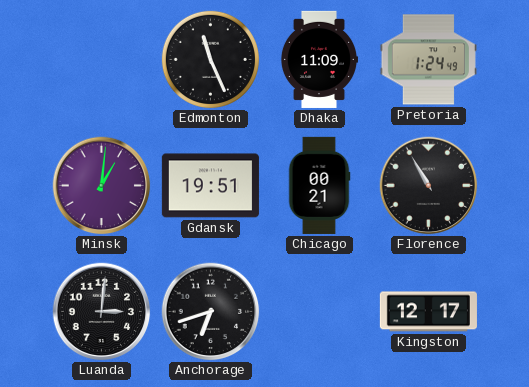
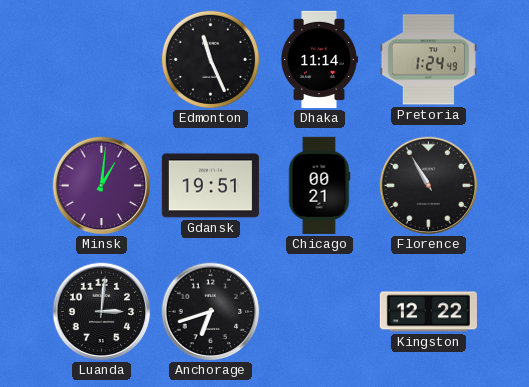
Dhaka: 11:09 -> 11:14 (318, 59)
Kingston: 12:17 -> 12:22 (428, 312)
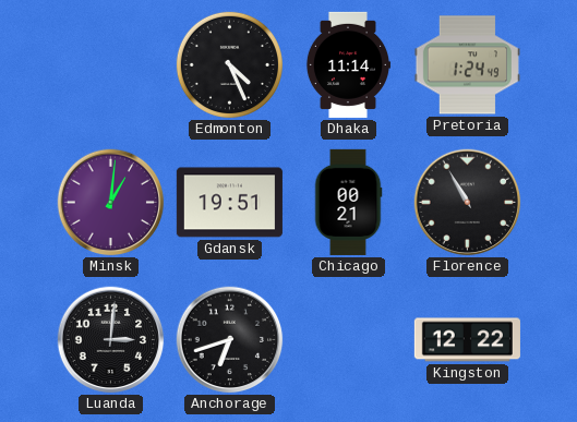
Edmonton: 11:26 -> 4:26 (229, 64)
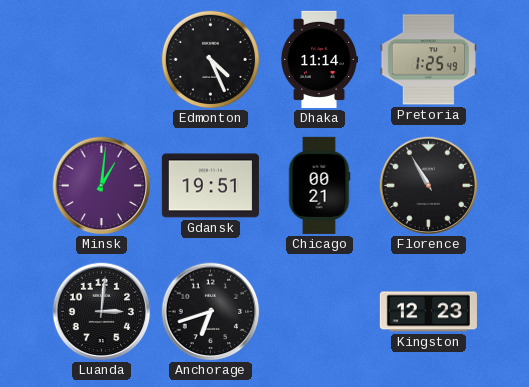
Pretoria: 1:24 -> 1:25 (428, 60)
Kingston: 12:22 -> 12:23 (428, 312)
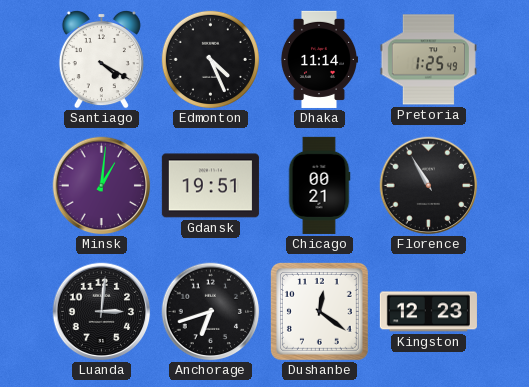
Santiago: none -> 4:20 (101, 59)
Dushanbe: none -> 12:21 (319, 311)
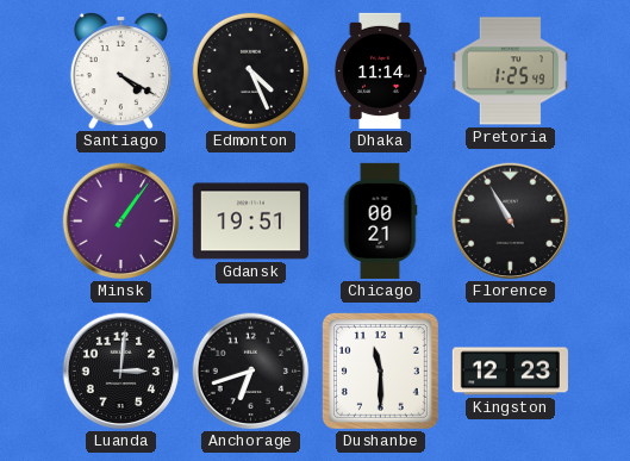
Minsk: 1:01 -> 1:06 (121, 222)
Dushanbe: 12:21 -> 11:30 (380, 370)
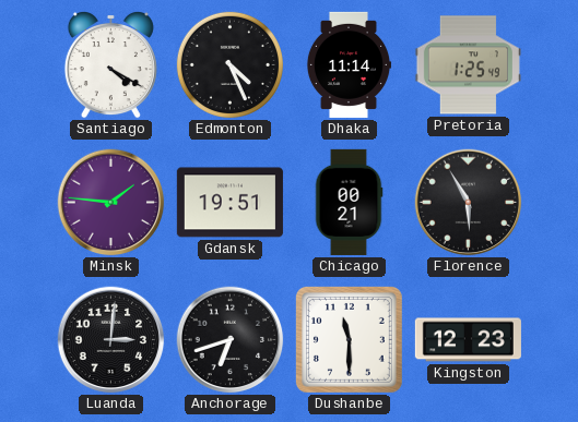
Minsk: 1:06 -> 1:46 (111, 203)
Florence: 10:55 -> 5:55 (469, 203)
